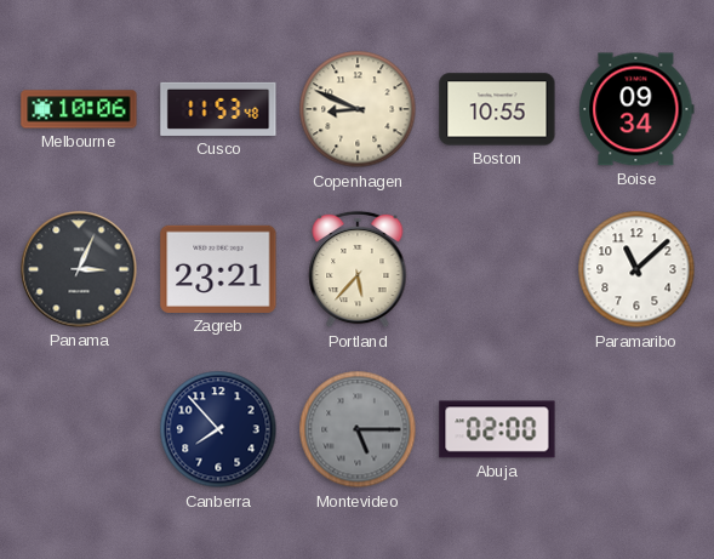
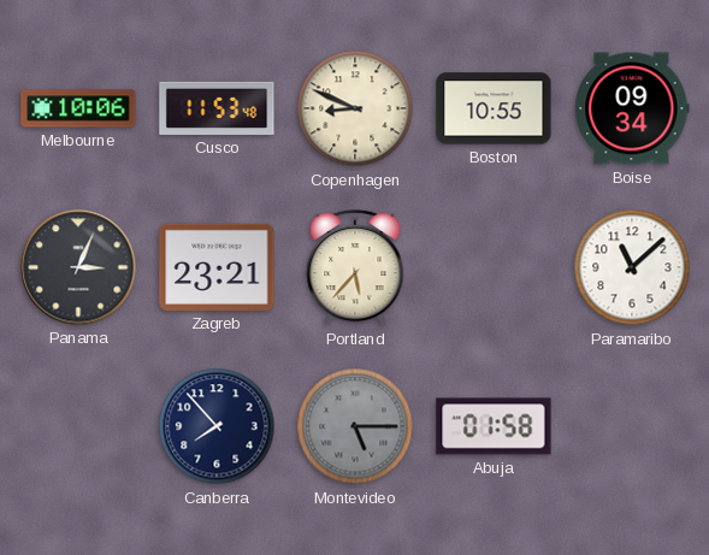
Abuja: 02:00 -> 01:58 (494, 426)
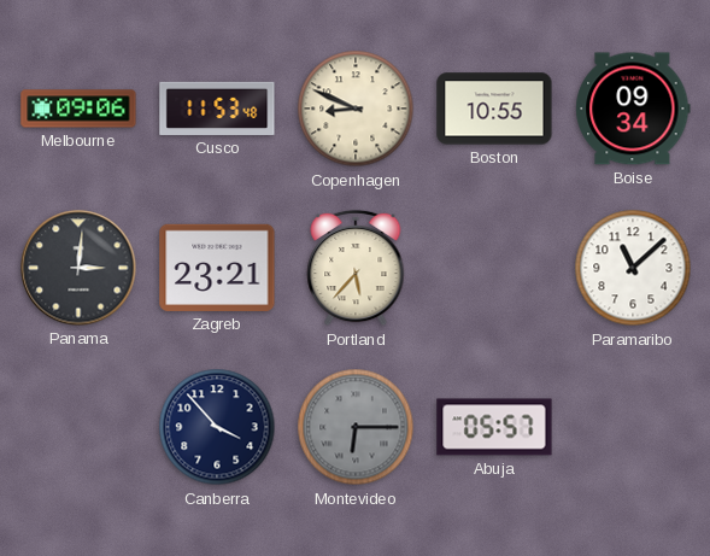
Melbourne: 10:06 -> 09:06 (78, 109)
Panama: 3:04 -> 3:01 (78, 268)
Canberra: 7:53 -> 3:53 (217, 427)
Montevideo: 5:15 -> 6:15 (356, 427)
Abuja: 01:58 -> 05:57 (494, 427)
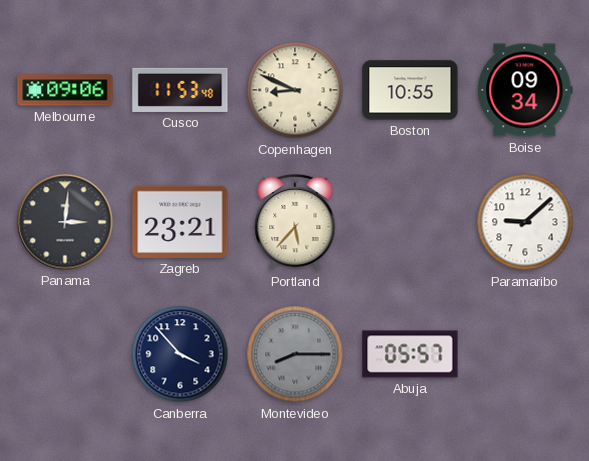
Paramaribo: 11:08 -> 9:08 (525, 222)
Montevideo: 6:15 -> 8:15 (295, 354)
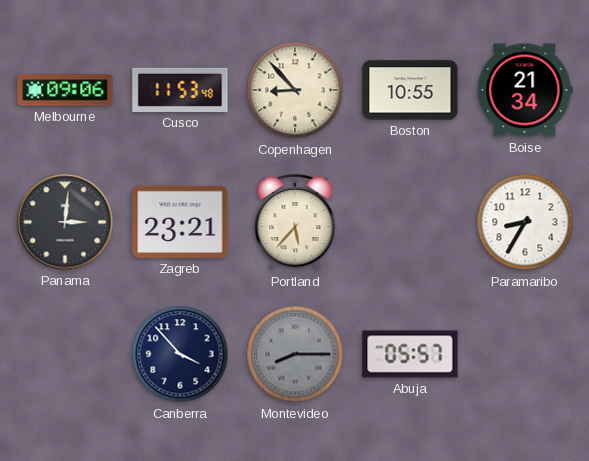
Copenhagen: 8:49 -> 8:53 (295, 90)
Boise: 09:34 -> 21:34 (525, 90)
Paramaribo: 9:08 -> 8:35 (525, 222)
